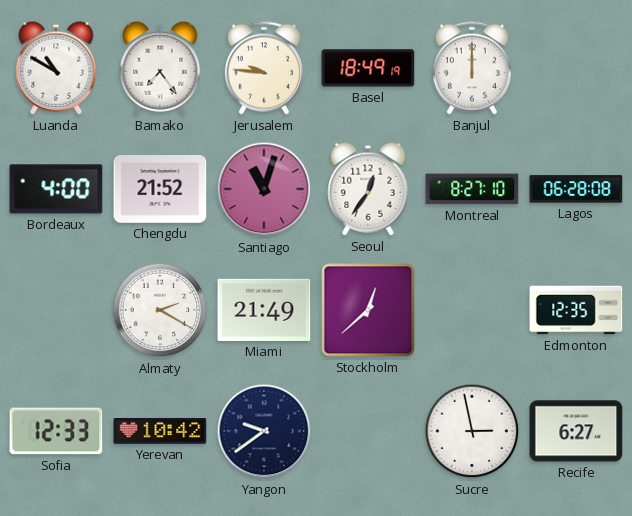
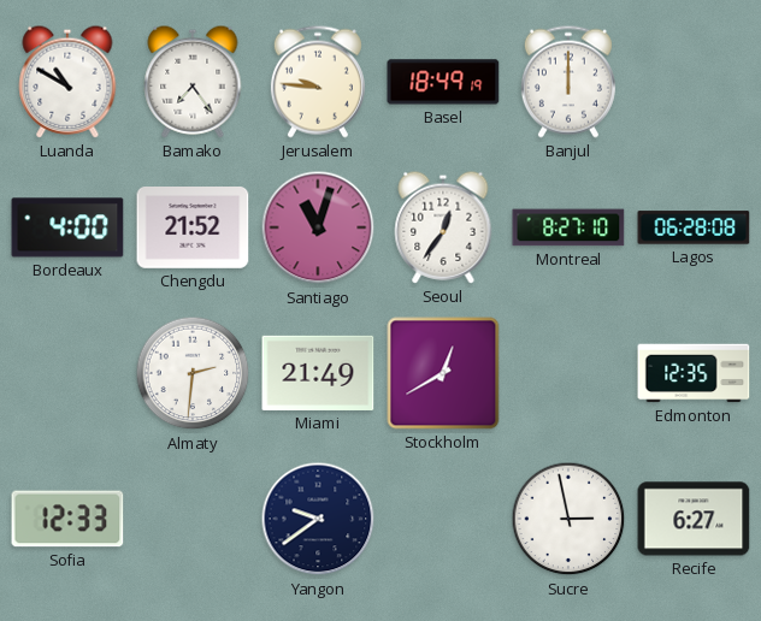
Almaty: 2:20 -> 2:31 (193, 373)
Stockholm: 12:38 -> 12:40 (443, 373)
Yerevan: 10:42 -> none (160, 432)
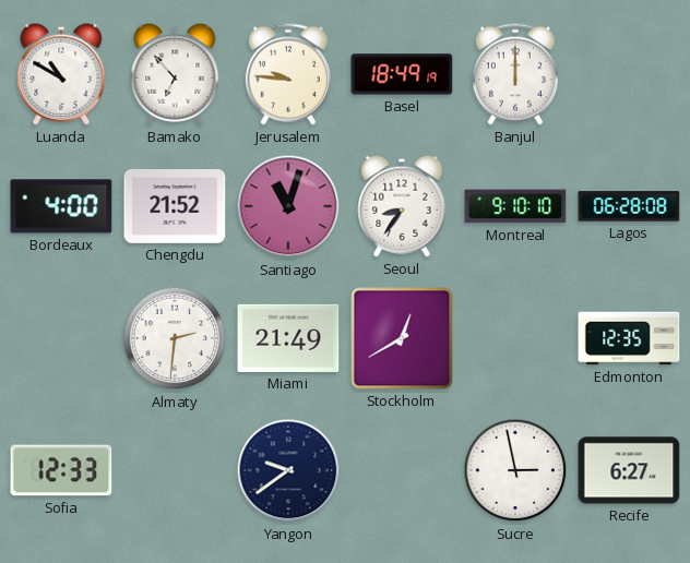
Bamako: 7:24 -> 6:53 (175, 74)
Seoul: 12:36 -> 8:36 (402, 206)
Montreal: 8:27 -> 9:10 (515, 206)
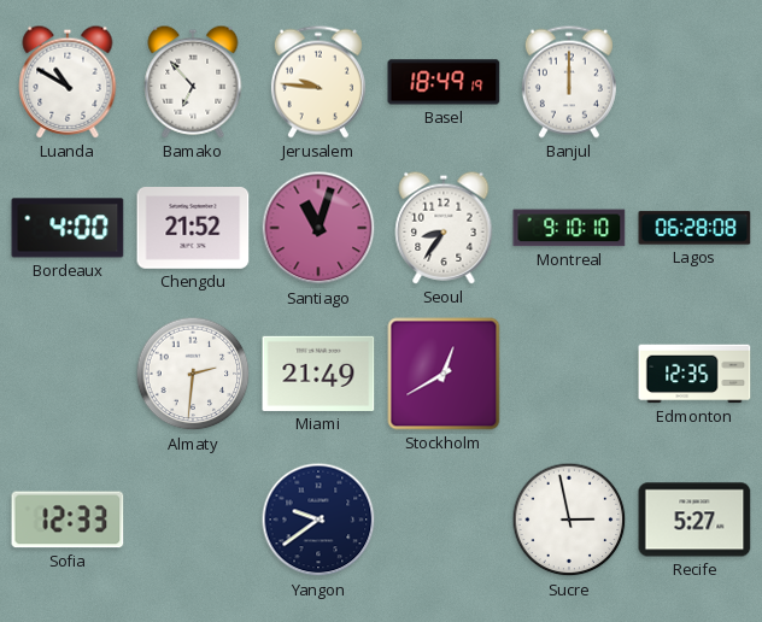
Recife: 6:27 -> 5:27 (694, 520)
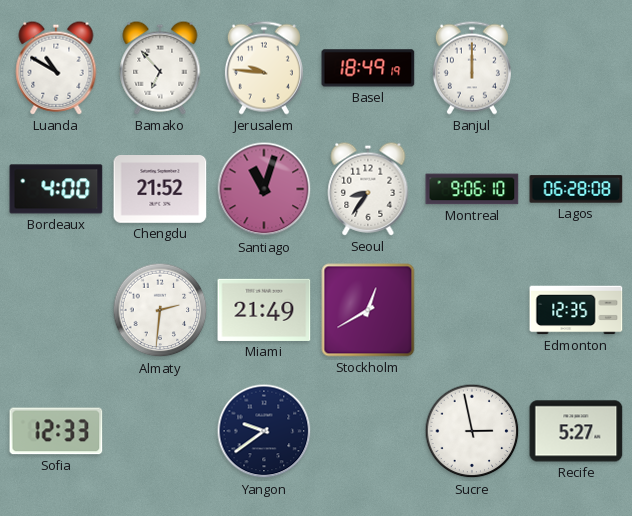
Montreal: 9:10 -> 9:06 (472, 189)
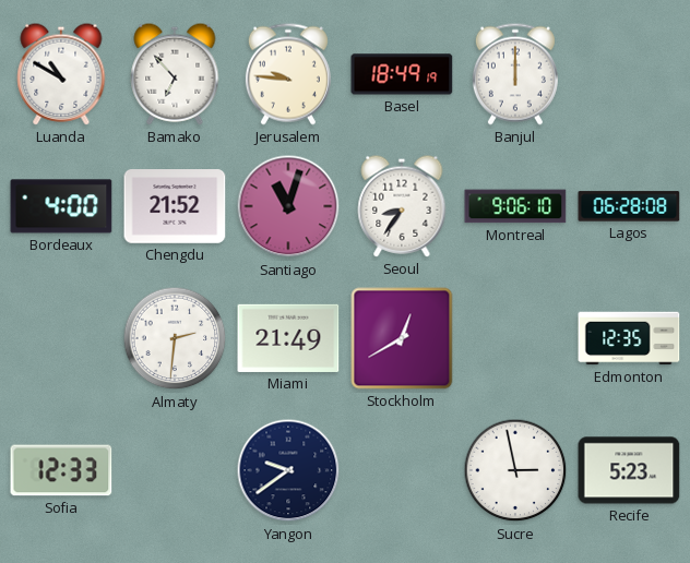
Recife: 5:27 -> 5:23 (629, 470)
